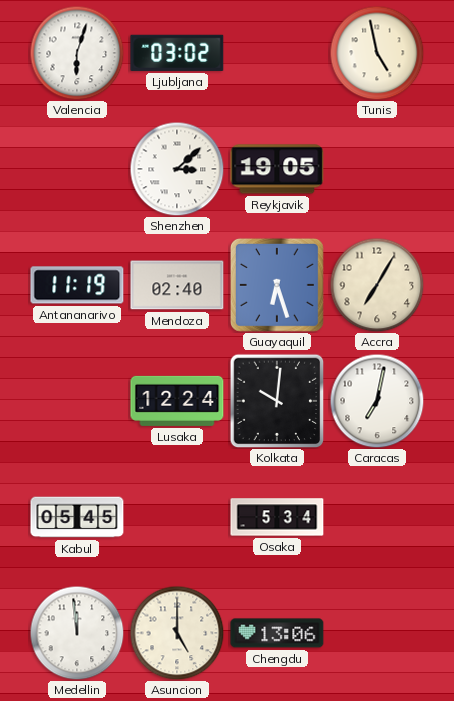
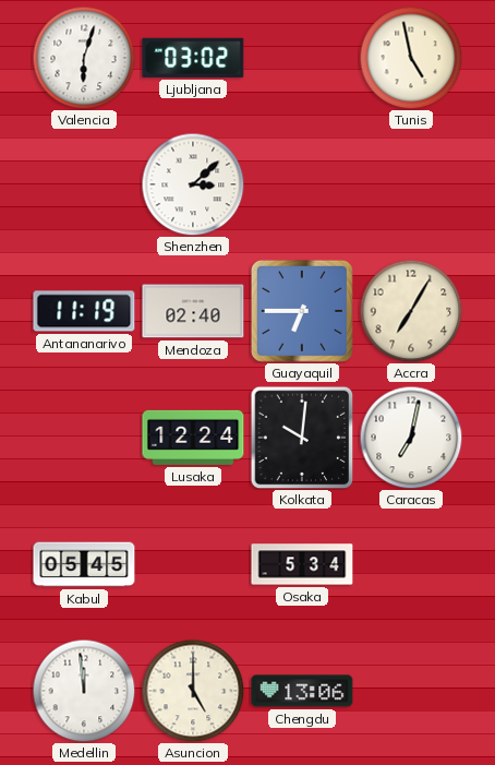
Reykjavik: 19:05 -> none (277, 169)
Guayaquil: 6:27 -> 6:45 (302, 311)
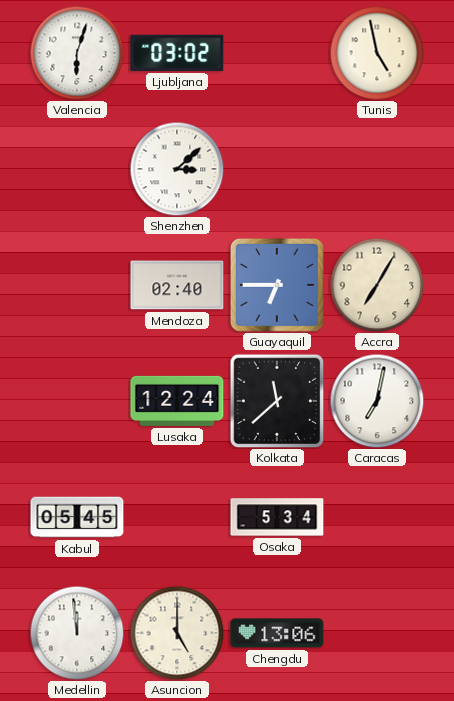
Antananarivo: 11:19 -> none (84, 311)
Kolkata: 10:01 -> 11:38 (277, 401)
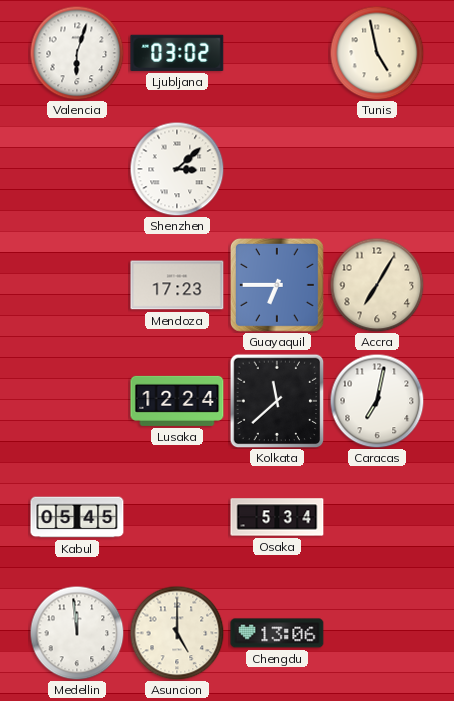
Mendoza: 02:40 -> 17:23 (177, 285)
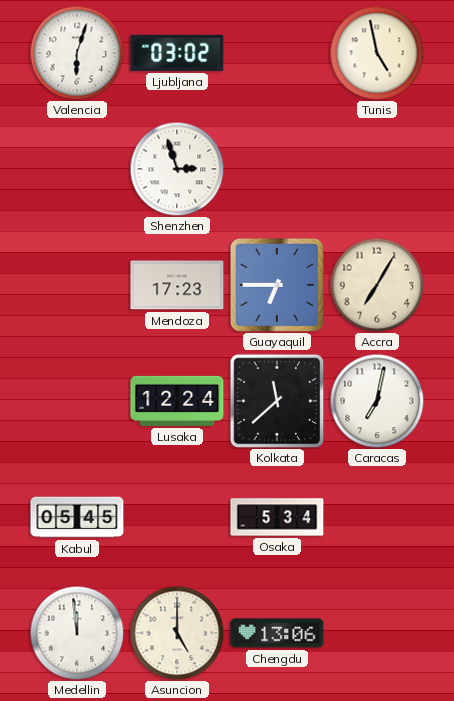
Shenzhen: 3:08 -> 2:57 (177, 169)
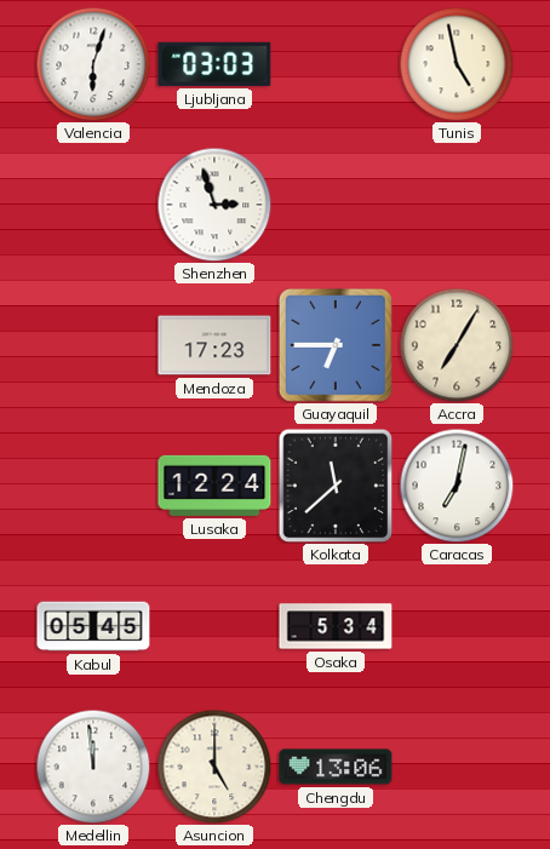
Ljubljana: 03:02 -> 03:03 (214, 64)
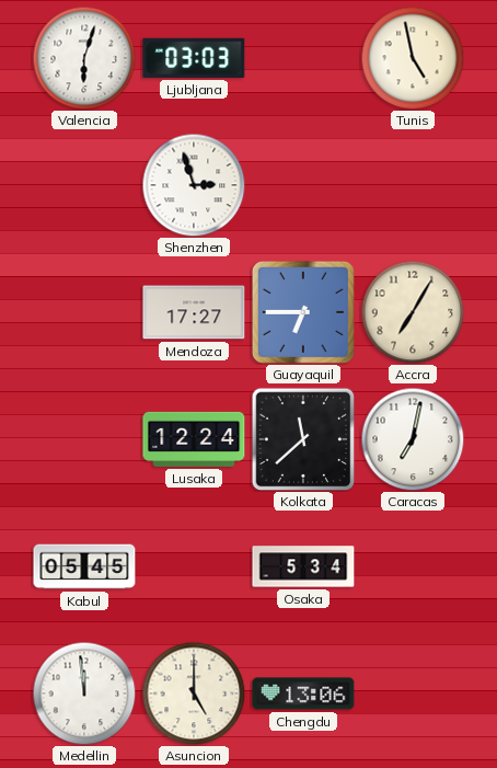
Mendoza: 17:23 -> 17:27 (194, 312)
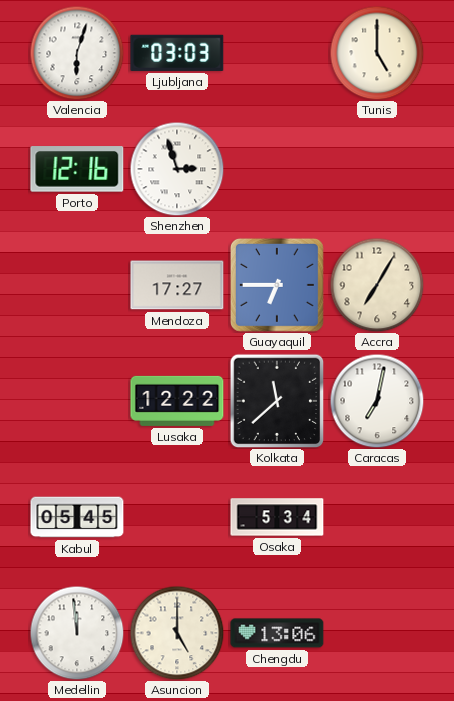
Tunis: 4:58 -> 5:00 (377, 53)
Porto: none -> 12:16 (77, 169)
Lusaka: 12:24 -> 12:22 (177, 401)
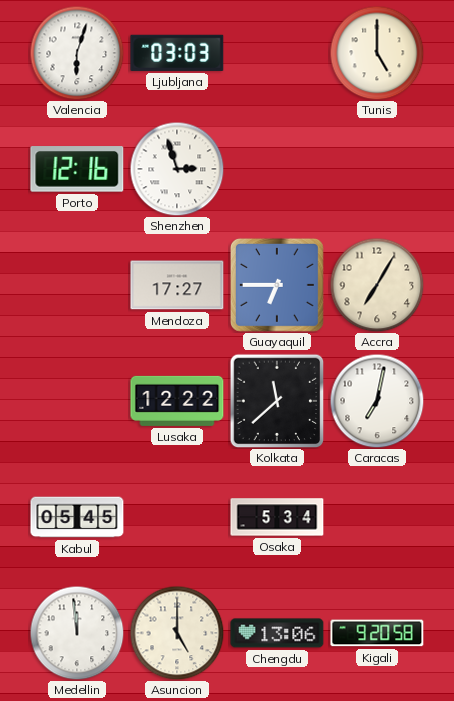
Kigali: none -> 9:20 (377, 633)
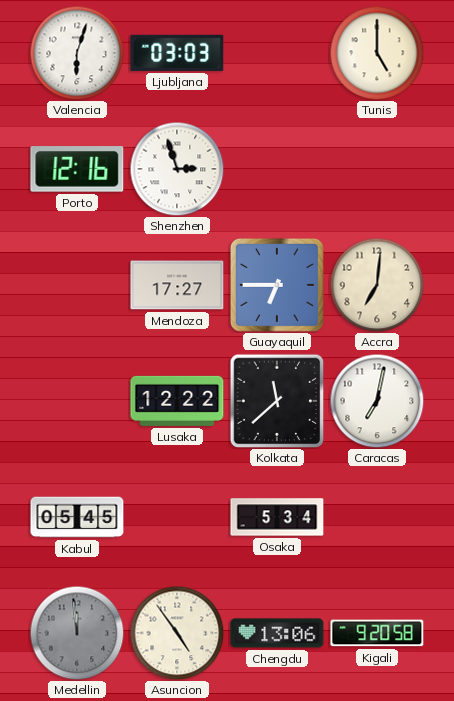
Accra: 7:05 -> 7:01 (377, 285)
Medellin dial: white -> grey (77, 633)
Asuncion: 5:00 -> 4:54 (177, 633)
